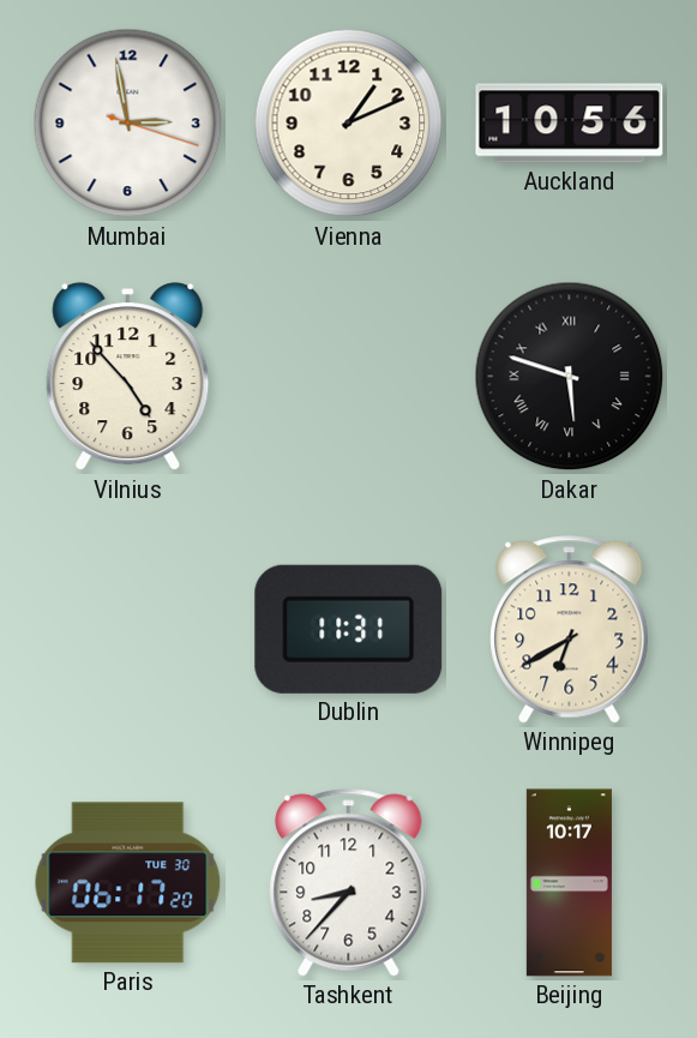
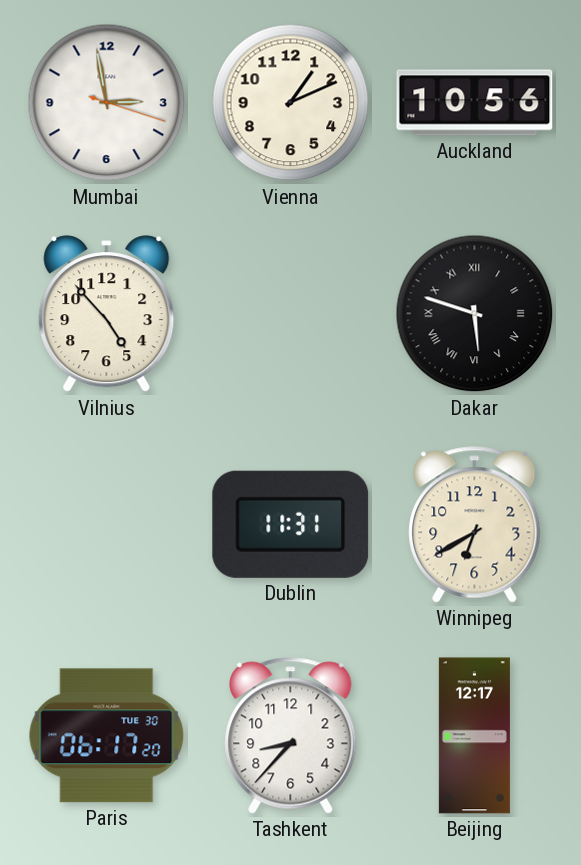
Beijing: 10:17 -> 12:17 (474, 736)
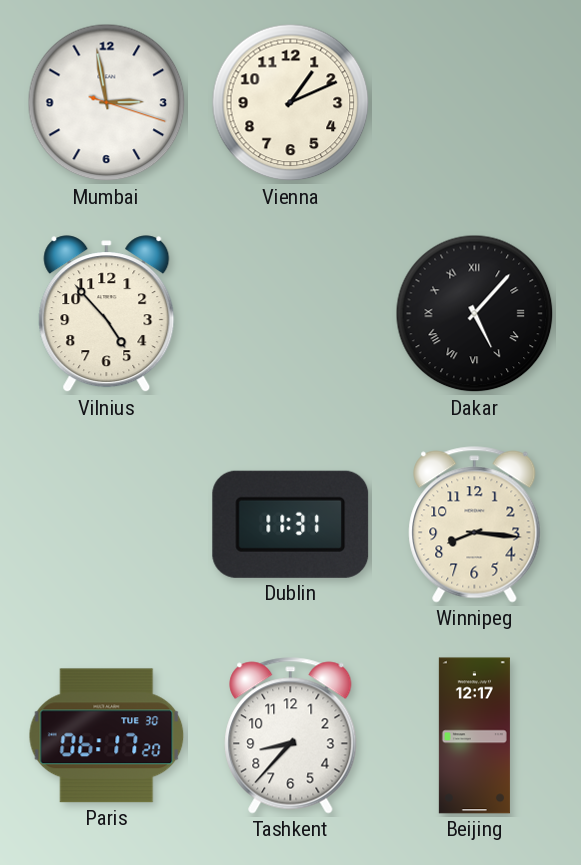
Auckland: 10:56 -> none (475, 103)
Dakar: 5:48 -> 5:07 (475, 314)
Winnipeg: 6:40 -> 8:16 (475, 525)
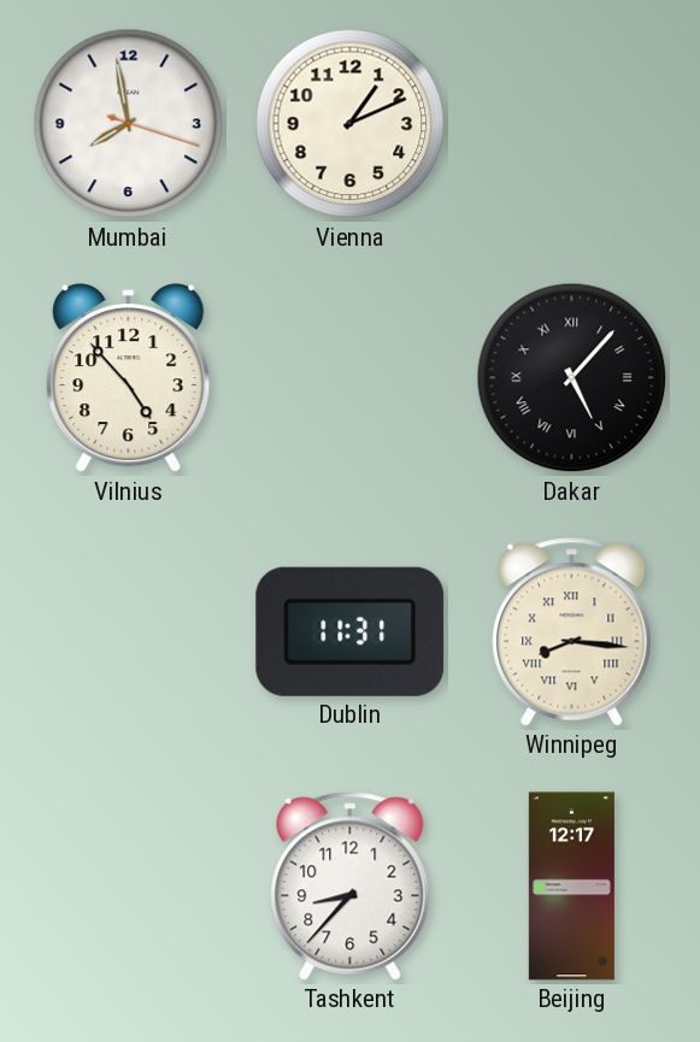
Mumbai: 2:58 -> 7:58 (129, 124)
Winnipeg numerals: Arabic -> Roman (572, 632)
Paris: 06:17 -> none (107, 736)
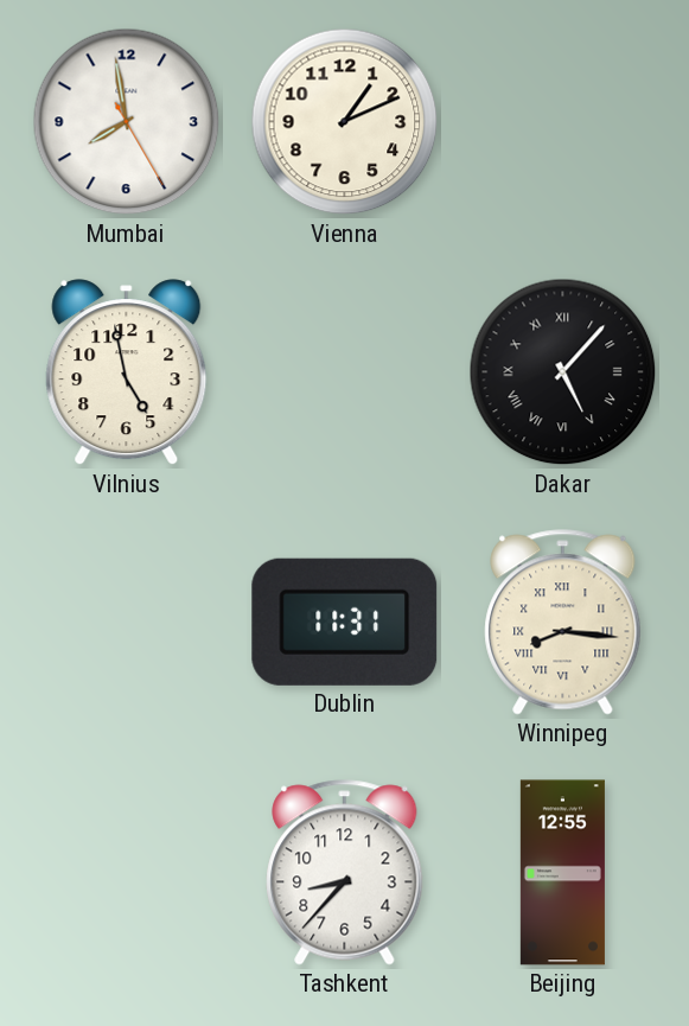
Mumbai: 7:58:18 -> 7:58:25 (127, 122)
Vilnius: 4:53 -> 4:58 (127, 372)
Beijing: 12:17 -> 12:55 (562, 873)
